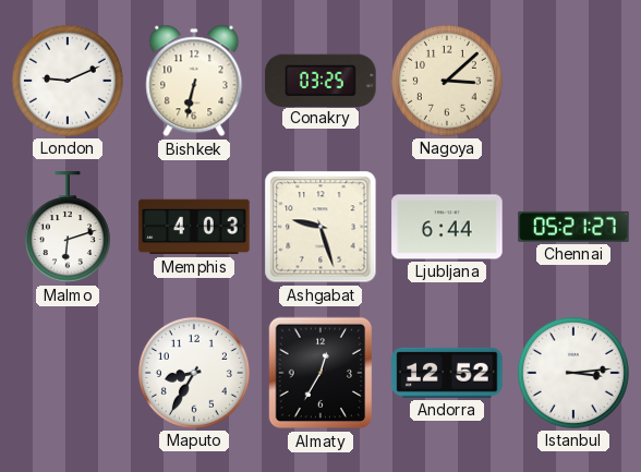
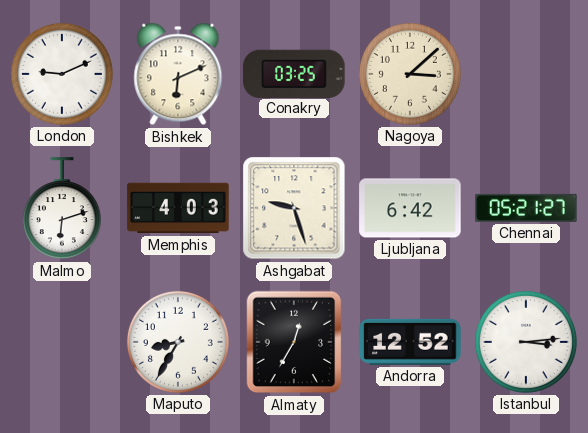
Bishkek: 6:32 -> 6:11 (178, 74)
Ljubljana: 6:44 -> 6:42 (410, 208)
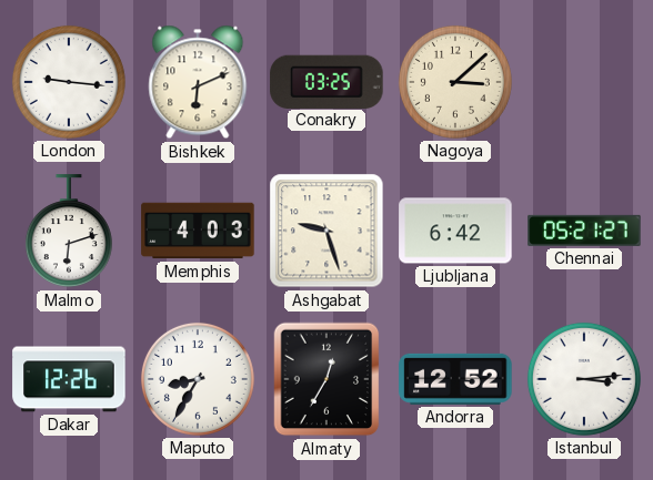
London: 9:11 -> 9:16 (69, 82)
Dakar: none -> 12:26 (69, 379)
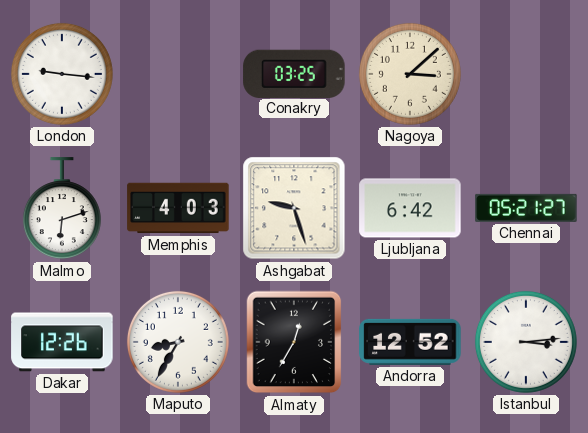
Bishkek: 6:11 -> none (198, 82)
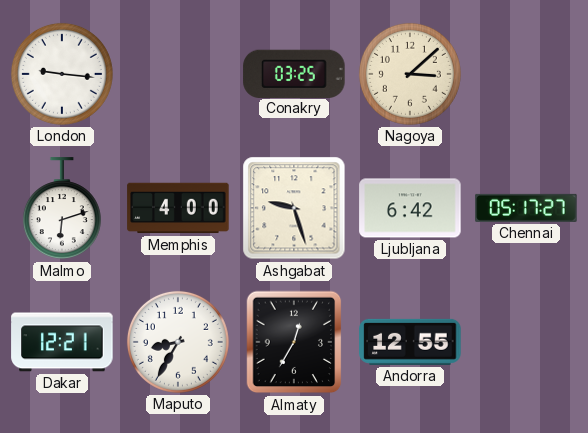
Memphis: 4:03 -> 4:00 (178, 208)
Chennai: 05:21 -> 05:17 (526, 208)
Dakar: 12:26 -> 12:21 (62, 342)
Andorra: 12:52 -> 12:55 (410, 342)
Istanbul: 3:14 -> none (526, 342)
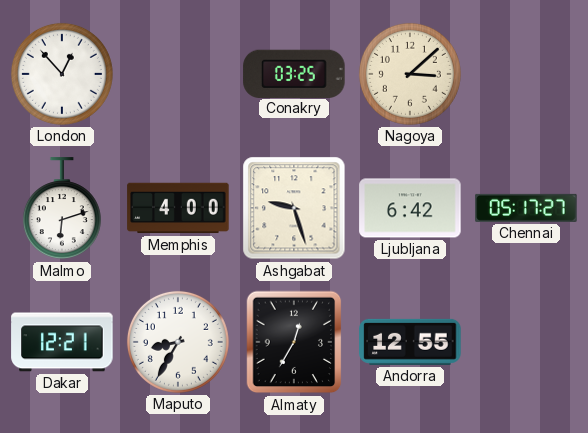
London: 9:16 -> 12:53 (62, 74)
